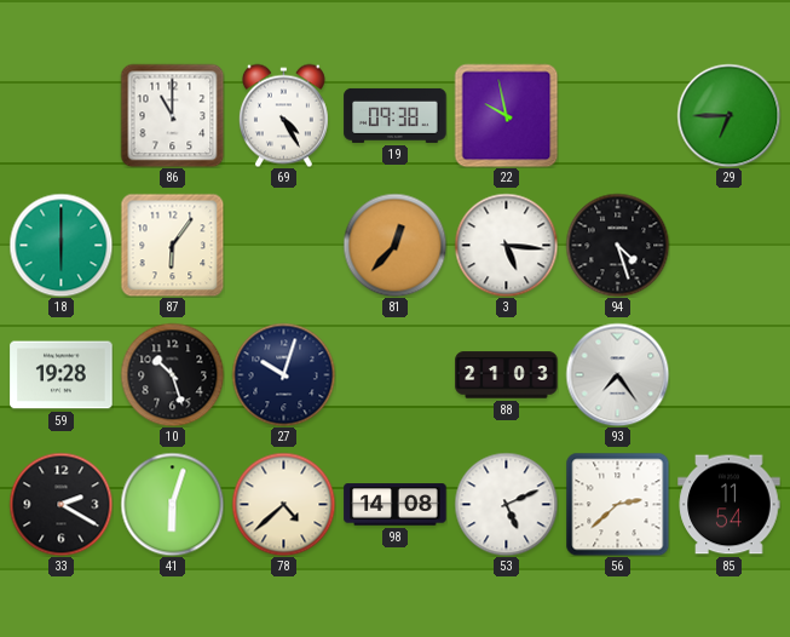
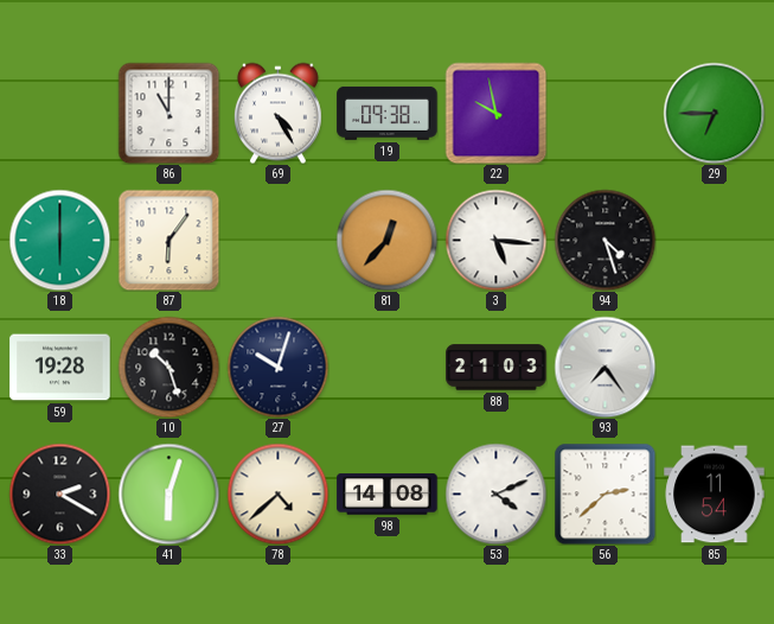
53: 5:11 -> 4:11 (495, 494)
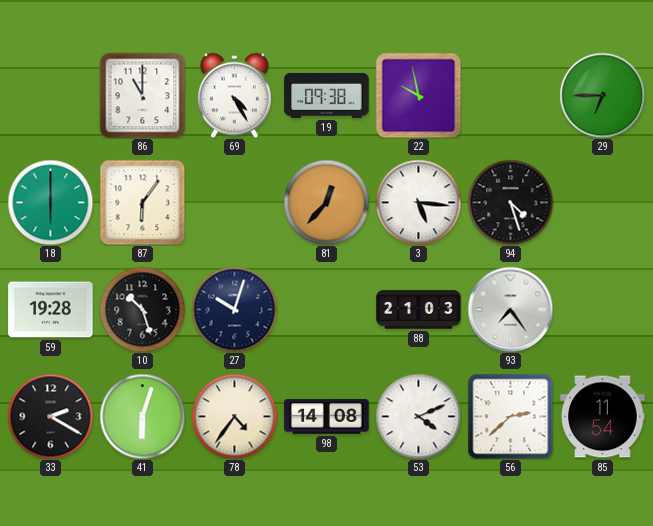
78: 4:38 -> 4:36 (234, 416)
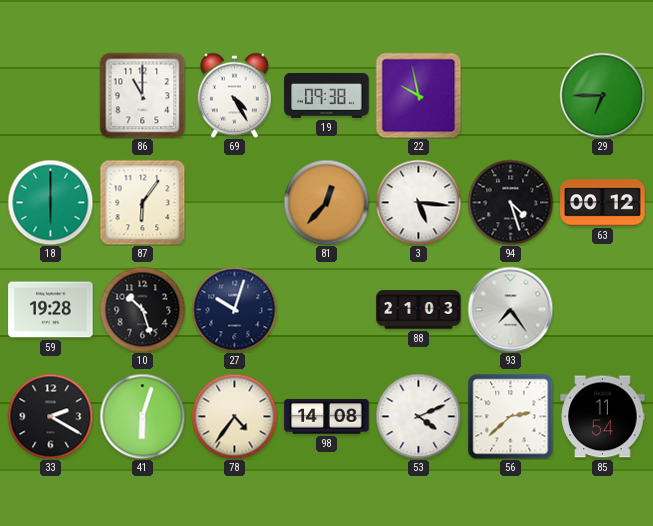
63: none -> 00:12 (603, 203)
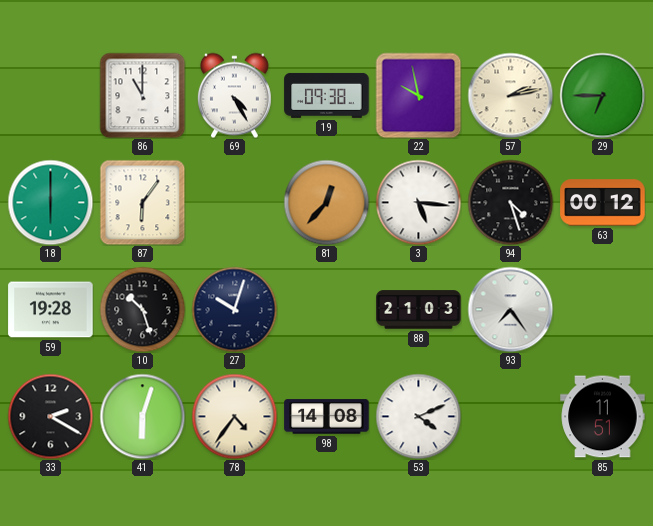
57: none -> 2:13 (510, 95)
56: 2:38 -> none (510, 416)
85: 11:54 -> 11:51 (603, 417)
